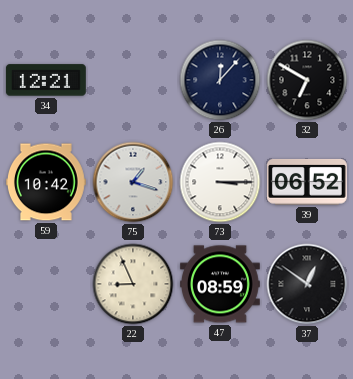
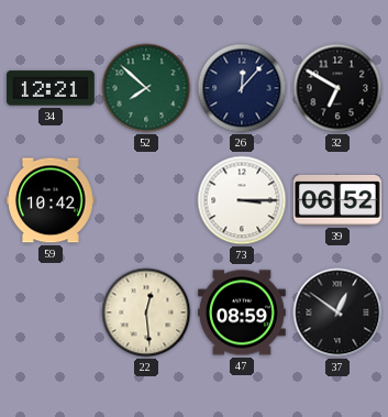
52: none -> 7:52 (146, 88)
75: 1:18 -> none (133, 182)
22: 8:56 -> 12:29 (146, 312)
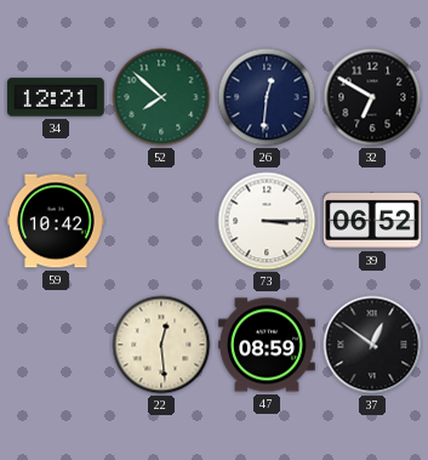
26: 12:07 -> 12:31 (267, 97)
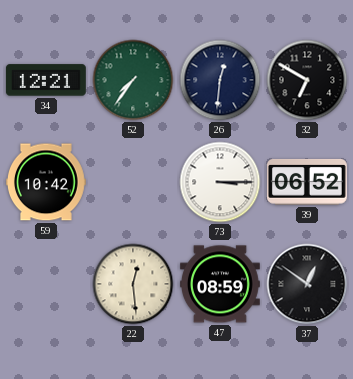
52: 7:52 -> 7:36 (133, 80)
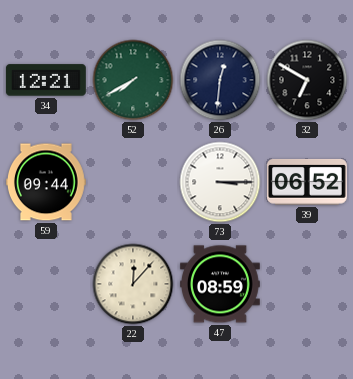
52: 7:36 -> 7:40 (133, 80)
59: 10:42 -> 09:44 (46, 182)
22: 12:29 -> 12:07 (133, 284)
37: 12:51 -> none (307, 284)
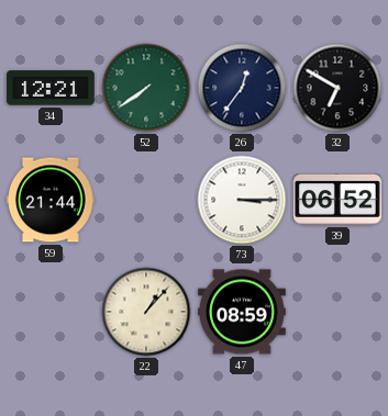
52: 7:40 -> 7:39 (146, 88)
26: 12:31 -> 12:36 (242, 88)
59: 09:44 -> 21:44 (51, 200)
22: 12:07 -> 1:07 (146, 312)
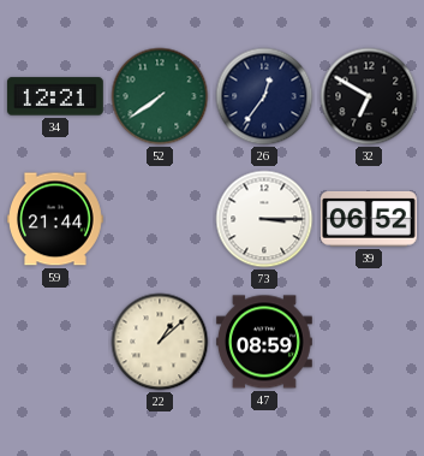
22: 1:07 -> 1:08 (160, 342)
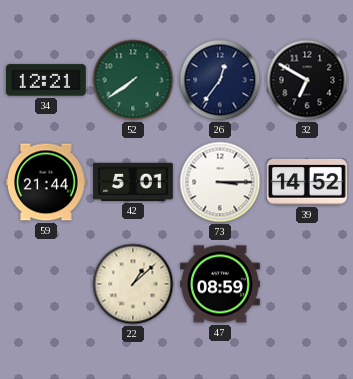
42: none -> 5:01 (133, 182)
39: 06:52 -> 14:52 (307, 182)
